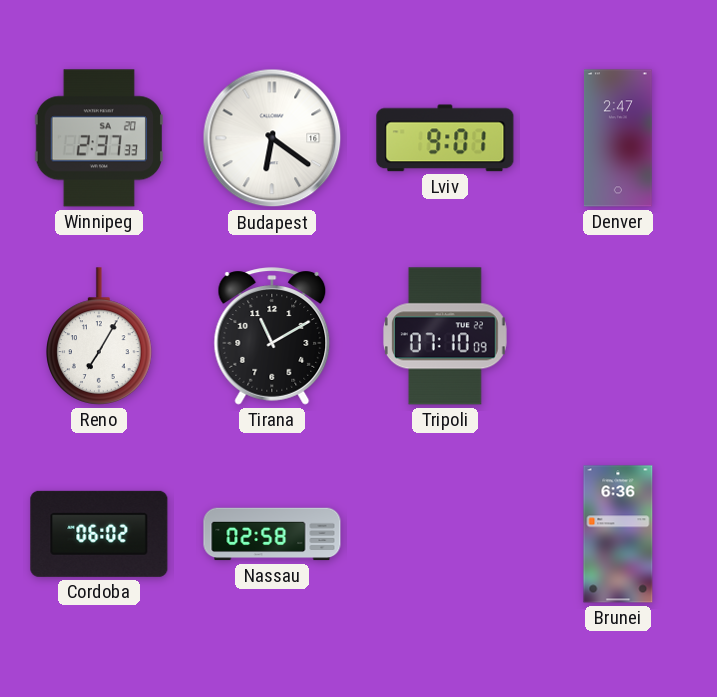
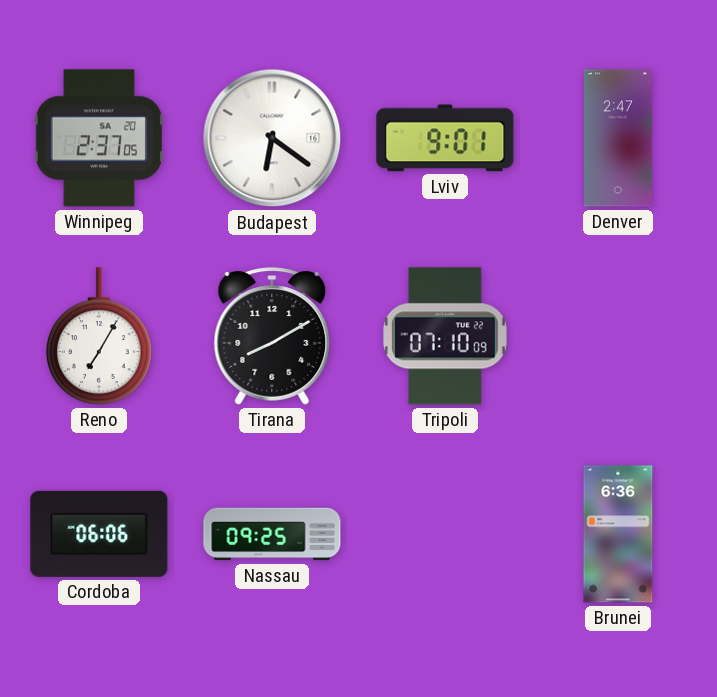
Winnipeg: 2:37:33 -> 2:37:05 (98, 138)
Tirana: 11:10 -> 8:10 (272, 336)
Cordoba: 06:02 -> 06:06 (99, 534)
Nassau: 02:58 -> 09:25 (272, 534)
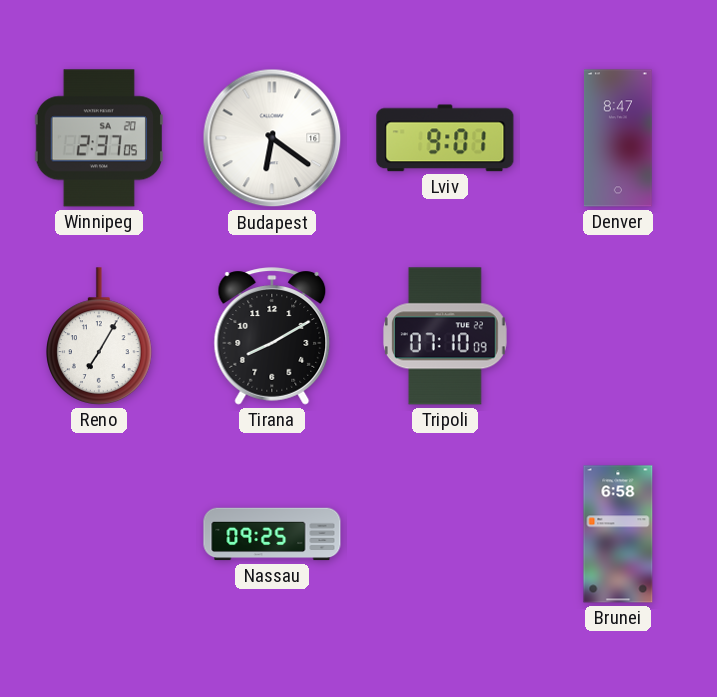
Denver: 2:47 -> 8:47 (618, 138)
Cordoba: 06:06 -> none (99, 534)
Brunei: 6:36 -> 6:58 (618, 534)
